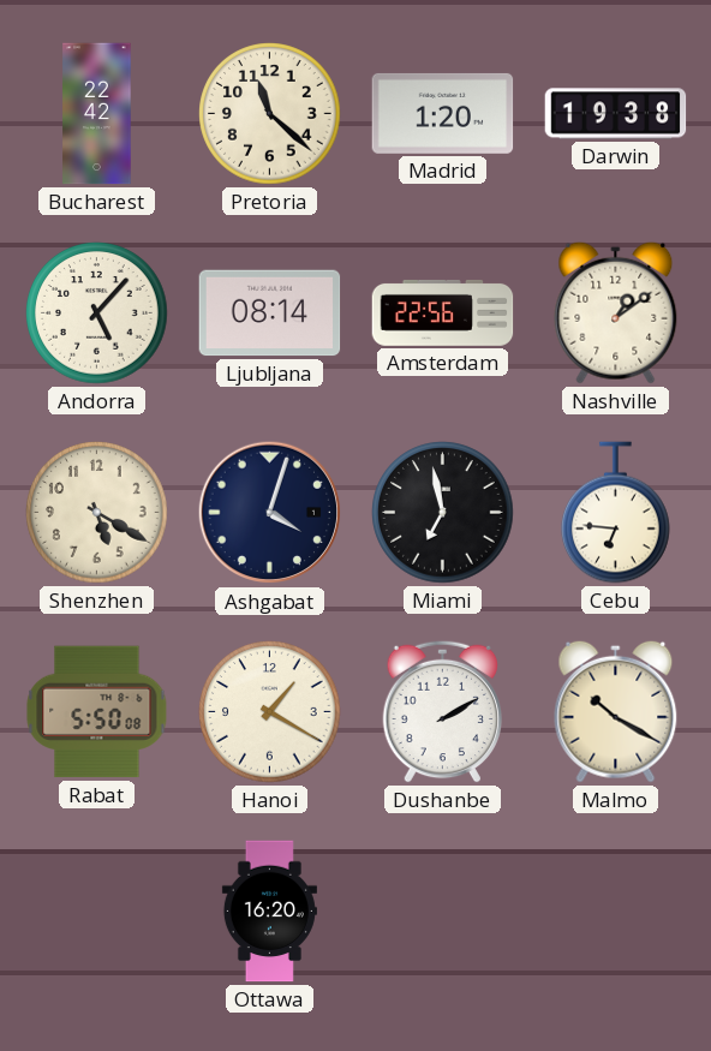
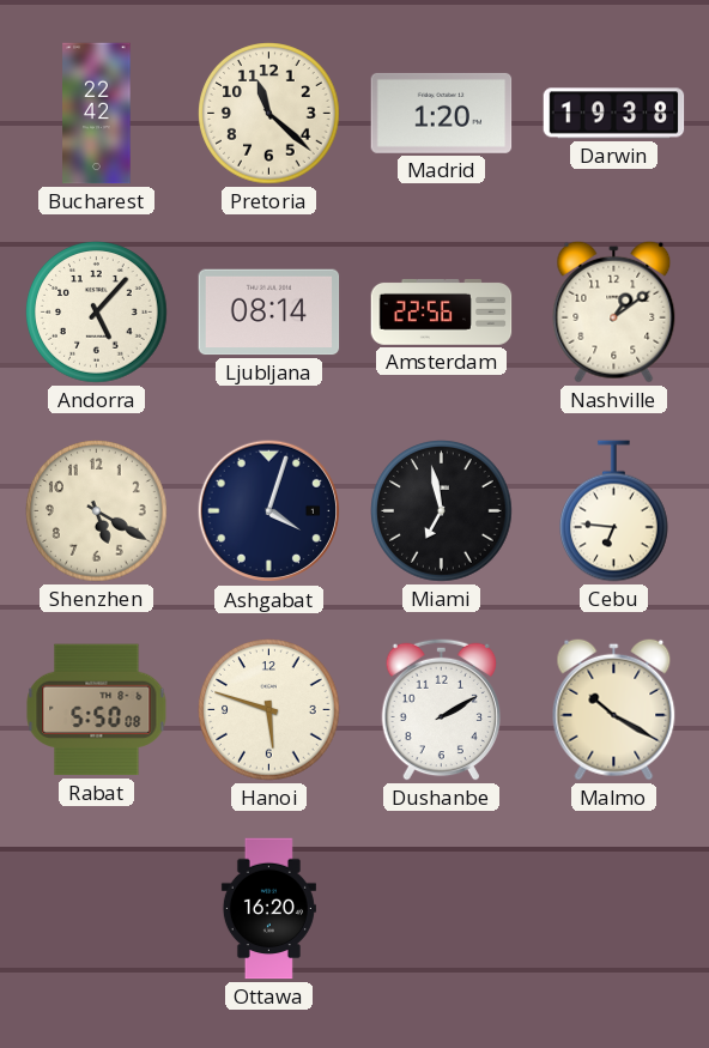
Hanoi: 1:20 -> 5:48 (269, 710)
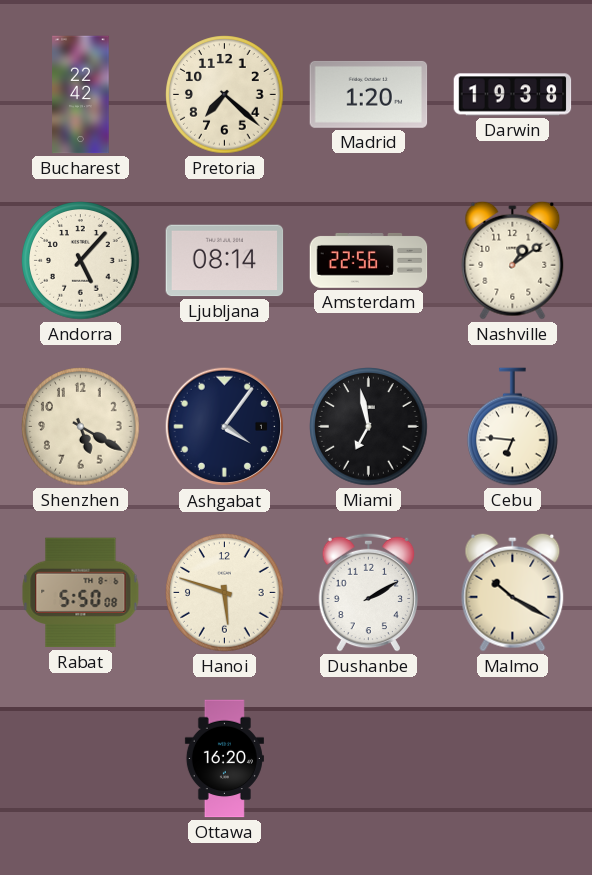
Pretoria: 11:22 -> 7:22 (225, 95)
Ashgabat: 4:03 -> 4:06 (225, 427)
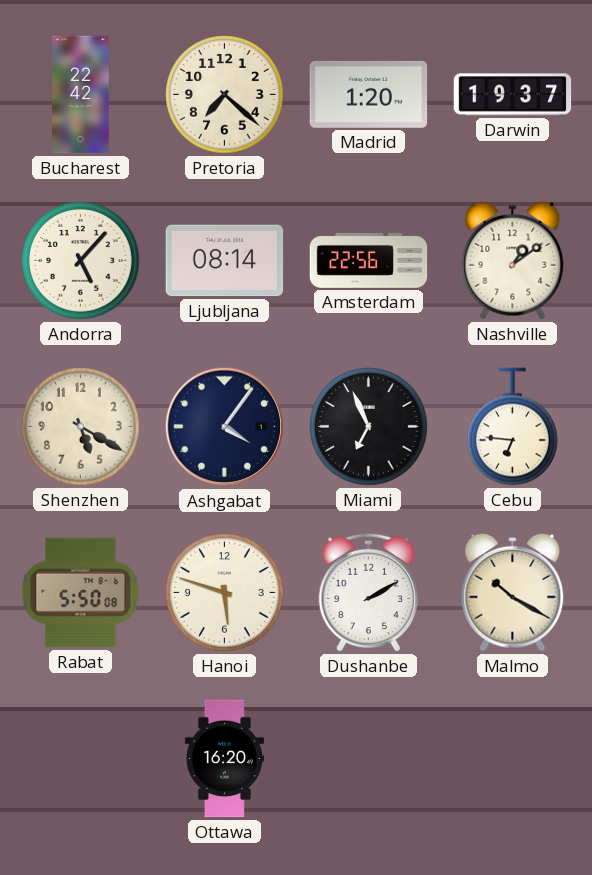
Darwin: 19:38 -> 19:37 (513, 95)
Miami: 6:58 -> 6:56 (369, 427)
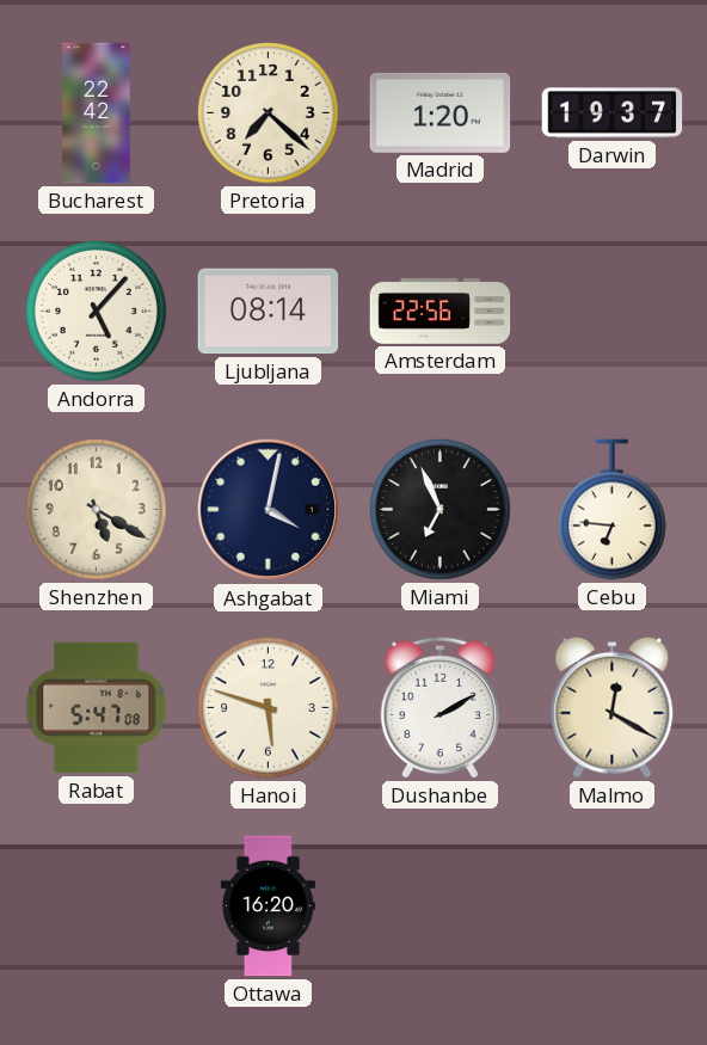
Nashville: 1:09 -> none (513, 260)
Ashgabat: 4:06 -> 4:02 (269, 510)
Rabat: 5:50 -> 5:47 (97, 708)
Malmo: 10:20 -> 12:20 (613, 707)
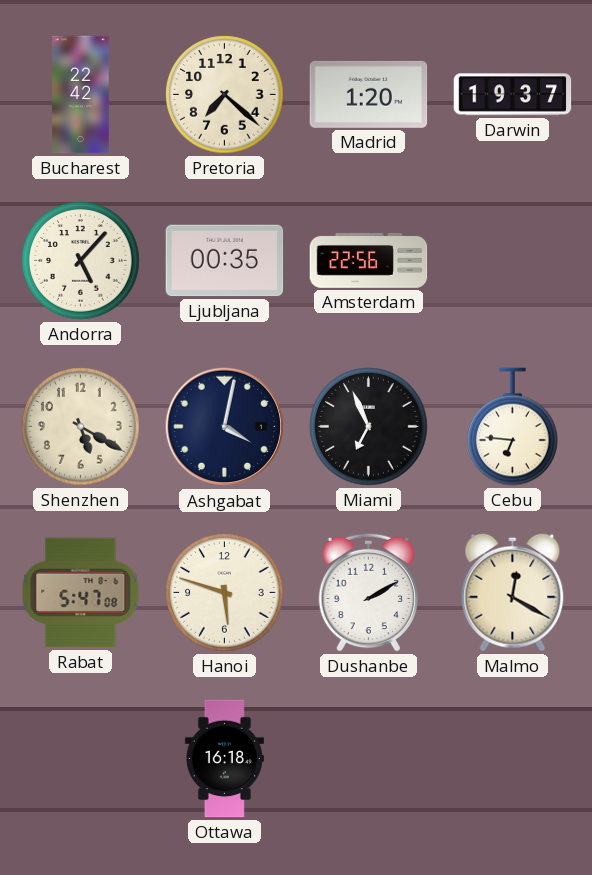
Ljubljana: 08:14 -> 00:35 (225, 261)
Ottawa: 16:20 -> 16:18 (224, 759)
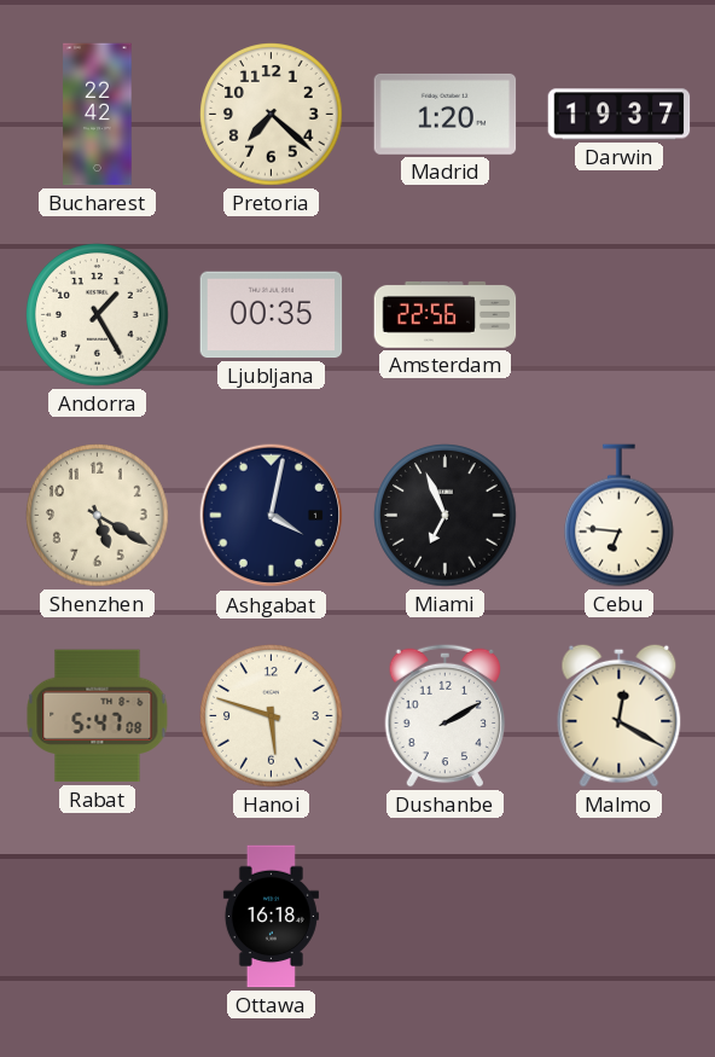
Andorra: 5:07 -> 1:25 (98, 315)
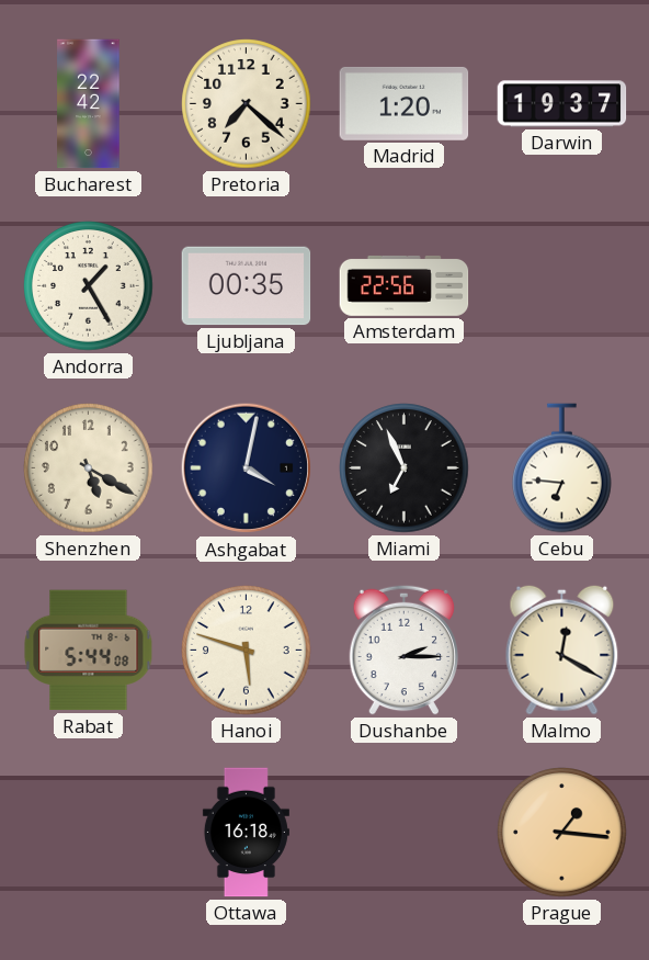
Rabat: 5:47 -> 5:44 (89, 651)
Dushanbe: 2:10 -> 2:15 (405, 650)
Prague: none -> 1:16 (562, 833)
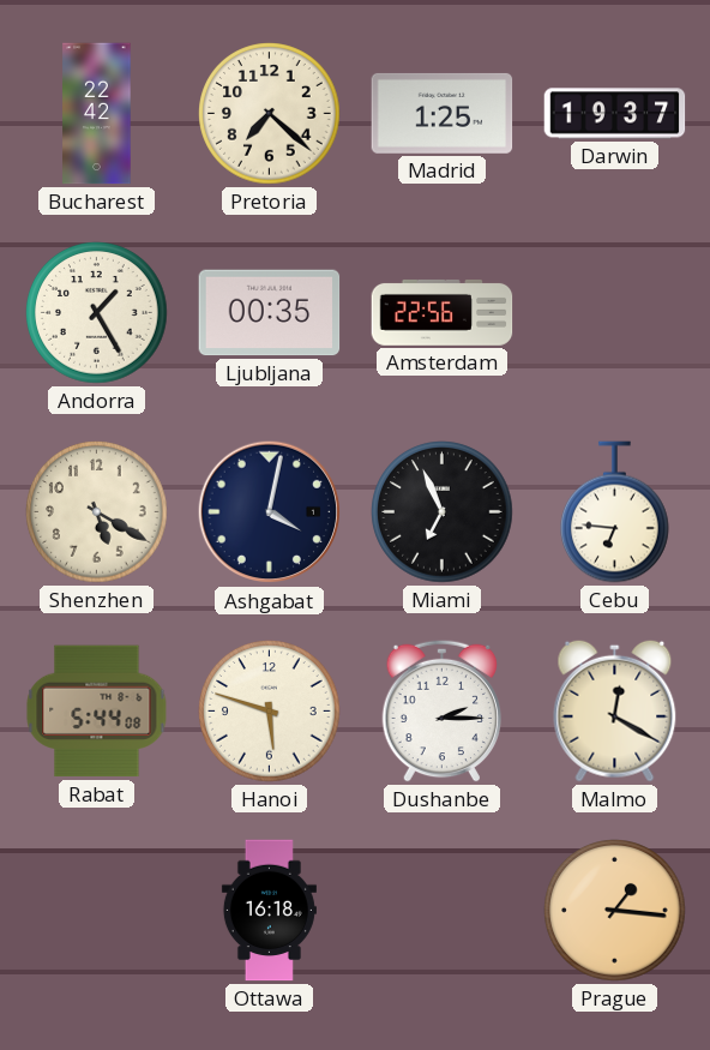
Madrid: 1:20 -> 1:25 (443, 113)
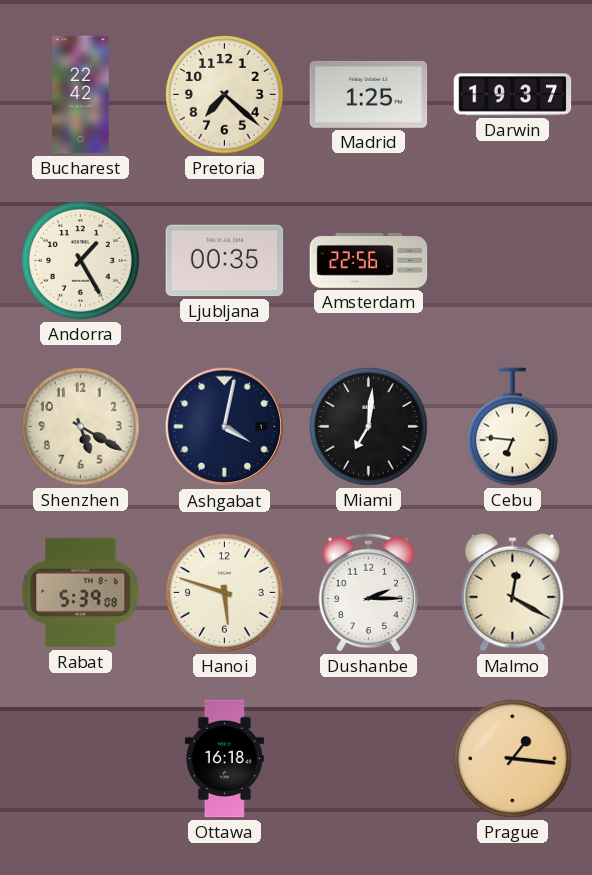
Miami: 6:56 -> 7:01 (369, 427)
Rabat: 5:44 -> 5:39 (81, 593)
